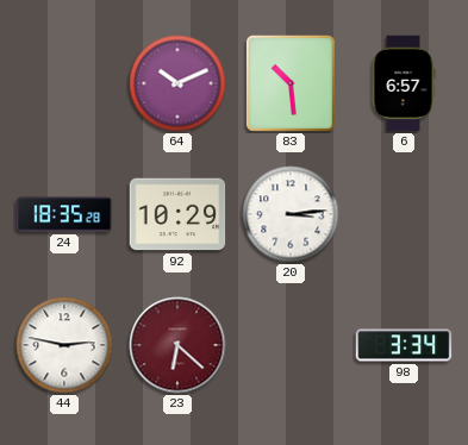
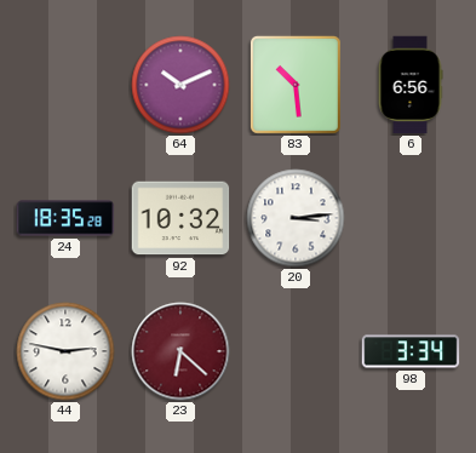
6: 6:57 -> 6:56 (411, 85)
92: 10:29 -> 10:32 (180, 218)
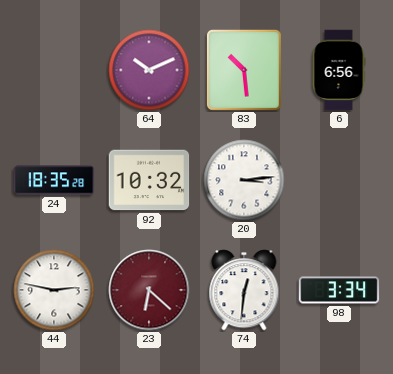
74: none -> 12:31 (244, 290)
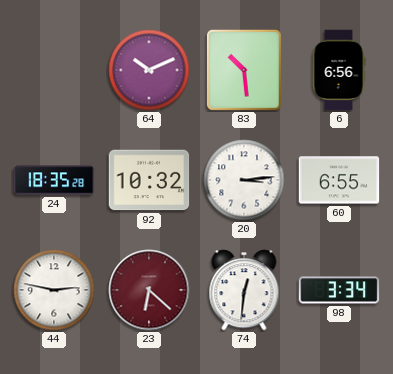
60: none -> 6:55 (339, 180)
